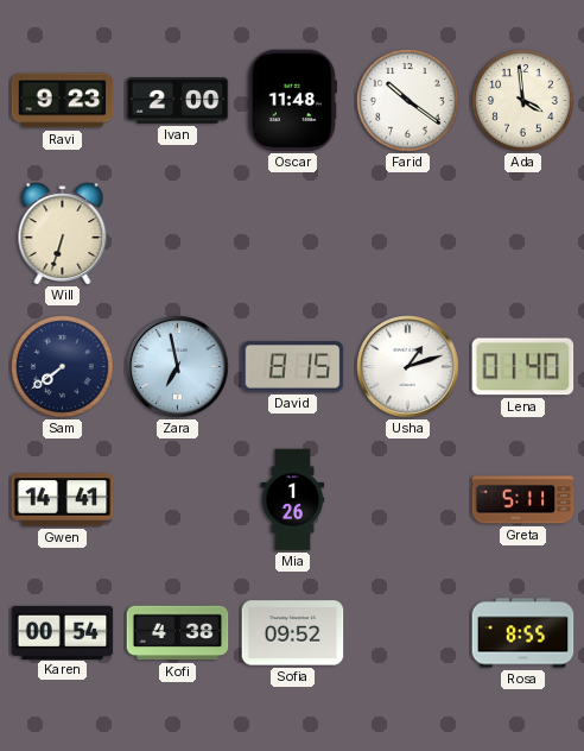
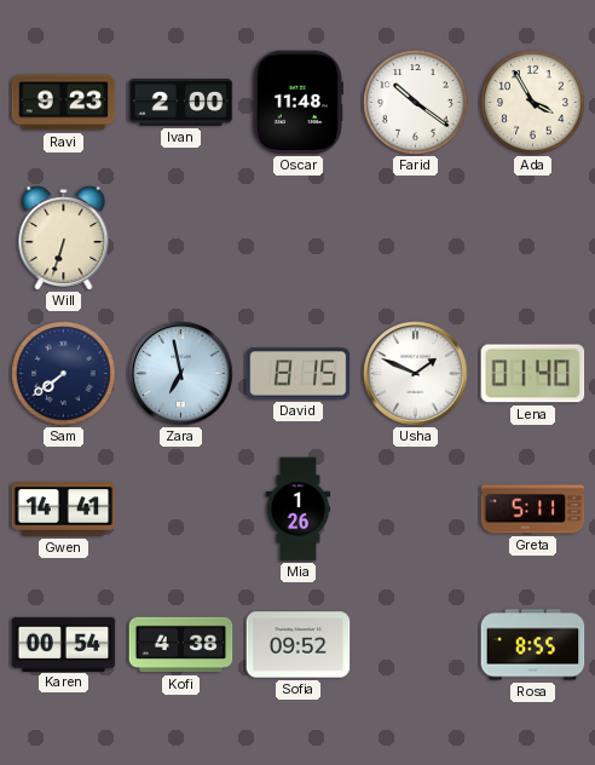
Ada: 3:59 -> 3:55 (533, 103)
Usha: 1:12 -> 1:49 (416, 374)
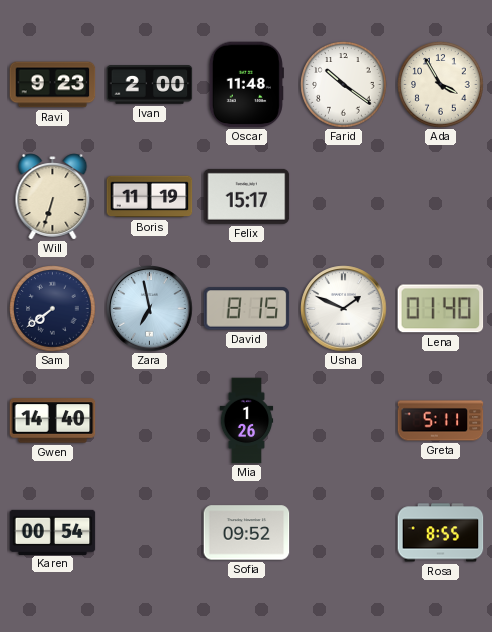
Boris: none -> 11:19 (150, 197)
Felix: none -> 15:17 (247, 196)
Gwen: 14:41 -> 14:40 (53, 421)
Kofi: 4:38 -> none (181, 645)
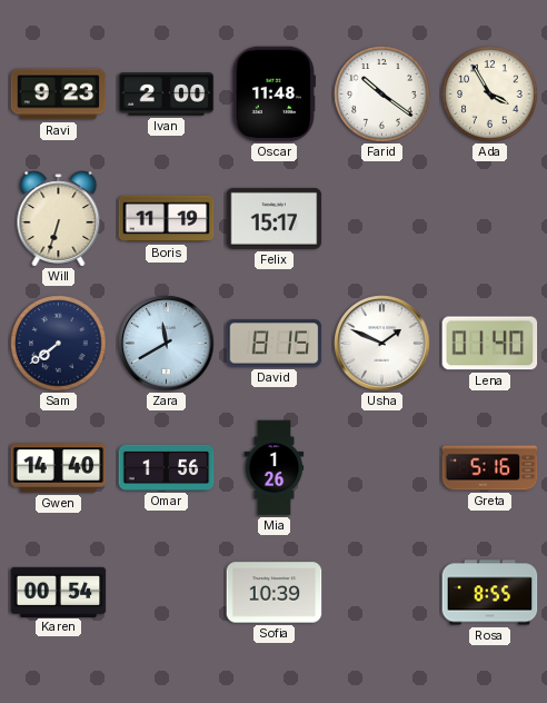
Zara: 6:58 -> 11:40 (167, 344)
Omar: none -> 1:56 (167, 467)
Greta: 5:11 -> 5:16 (490, 468)
Sofia: 09:52 -> 10:39 (275, 593)
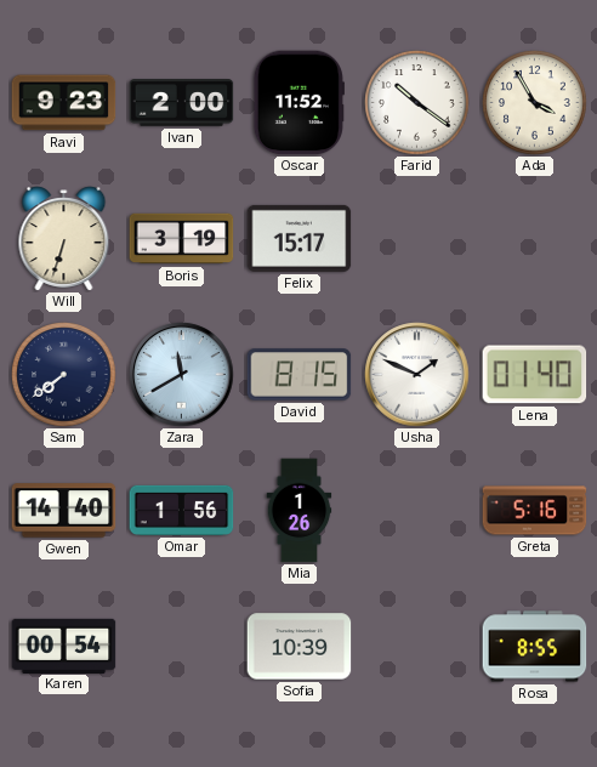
Oscar: 11:48 -> 11:52 (298, 103)
Boris: 11:19 -> 3:19 (182, 239)
